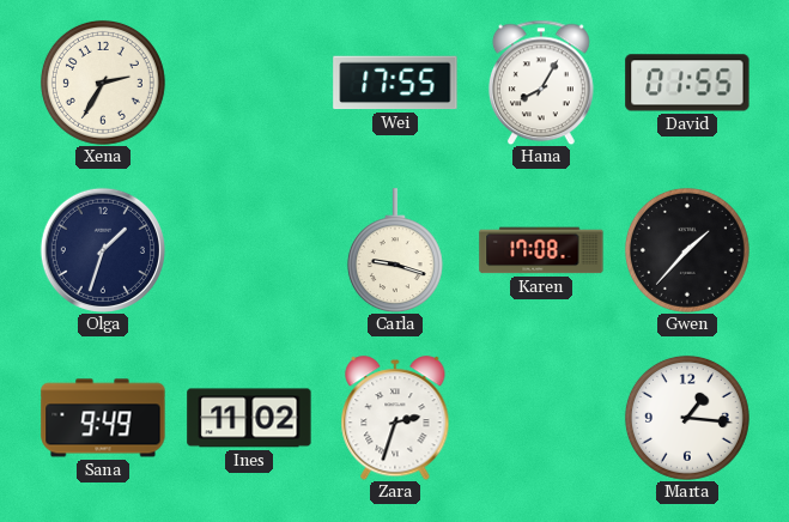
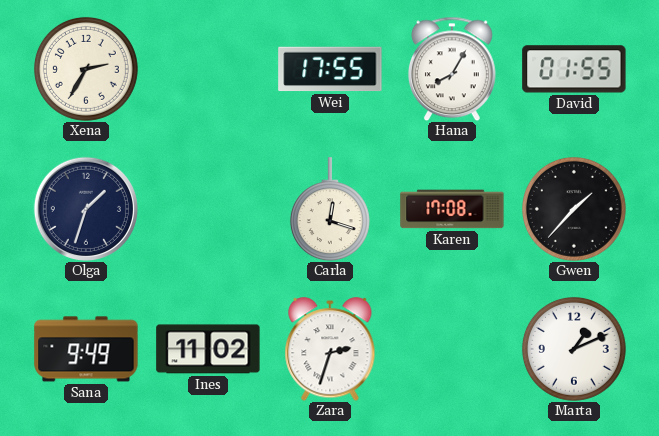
Carla: 9:18 -> 12:18 (330, 209)
Marta: 1:16 -> 1:11 (574, 349)
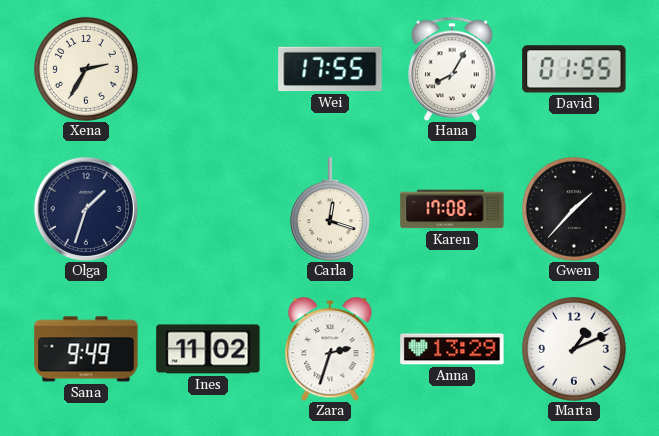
Anna: none -> 13:29 (452, 349)
